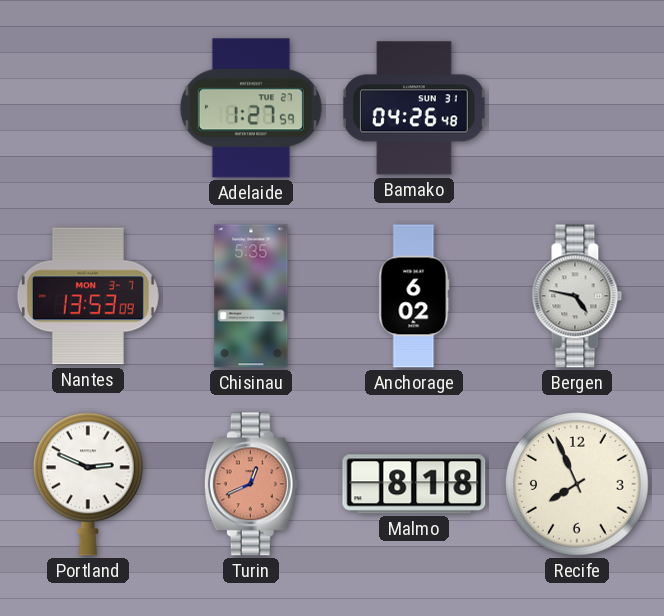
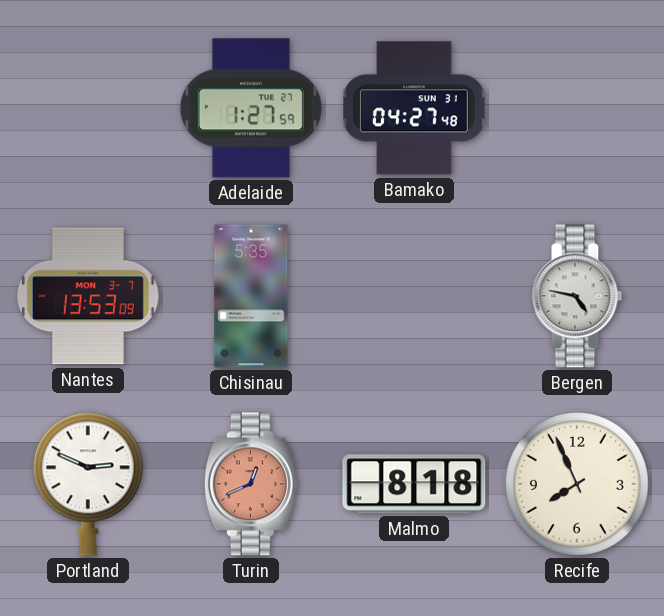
Bamako: 04:26 -> 04:27 (414, 108)
Anchorage: 6:02 -> none (414, 296)
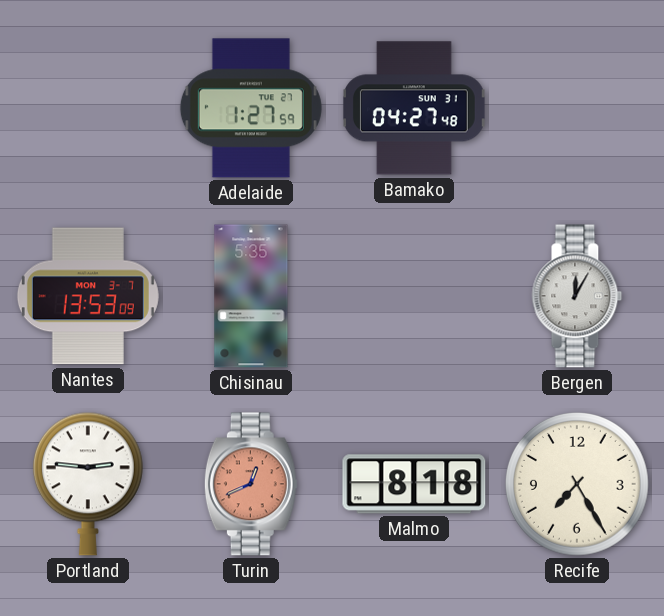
Bergen: 4:47 -> 12:05 (577, 296)
Portland: 2:49 -> 2:46 (88, 484)
Recife: 7:56 -> 7:25 (577, 484)
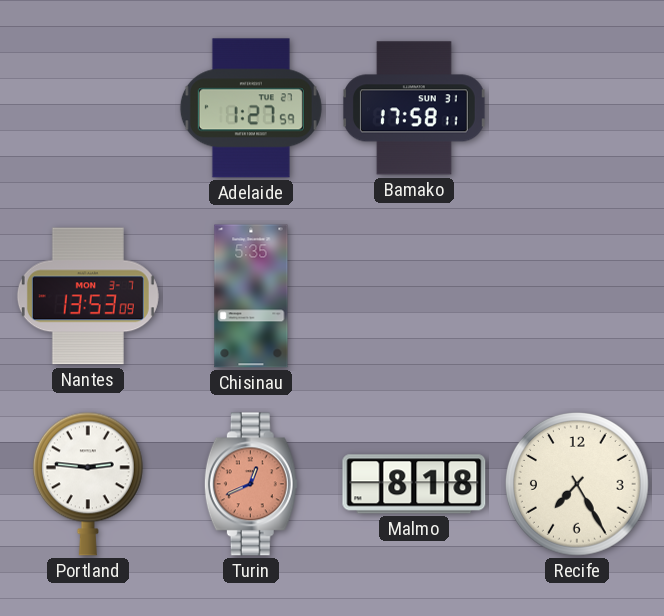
Bamako: 04:27 -> 17:58 (414, 108)
Bergen: 12:05 -> none (577, 296)
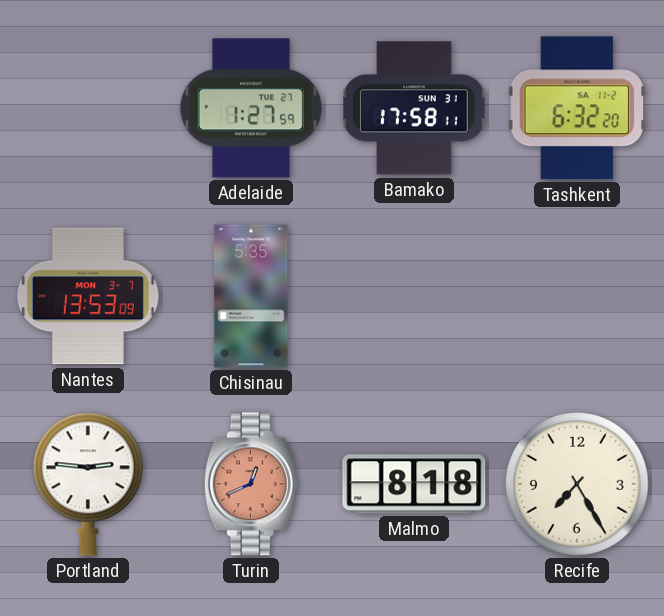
Tashkent: none -> 6:32 (577, 108)
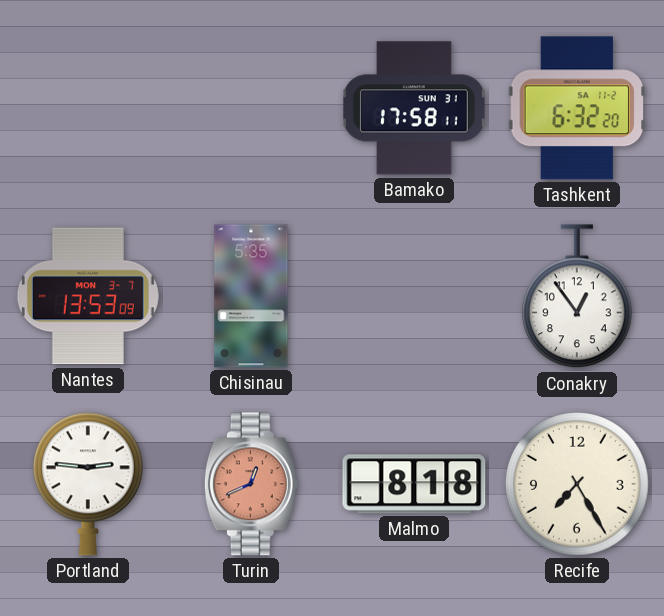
Adelaide: 1:27 -> none (251, 108)
Conakry: none -> 12:54 (577, 297)
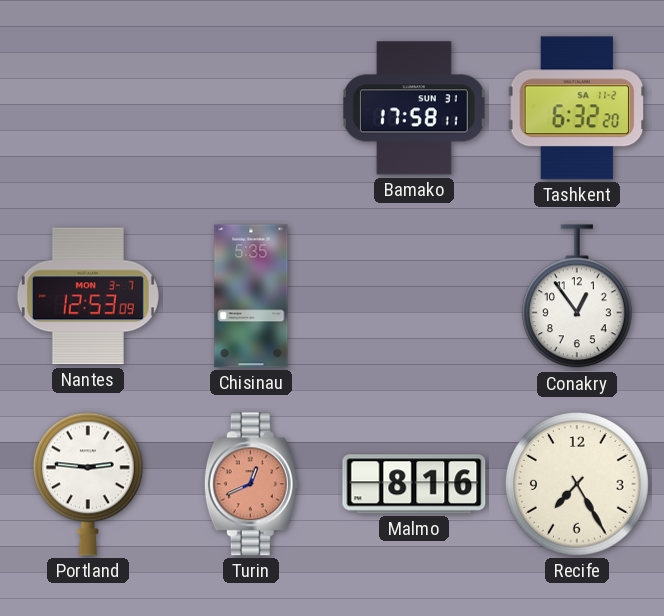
Nantes: 13:53 -> 12:53 (88, 296)
Malmo: 8:18 -> 8:16 (414, 484)
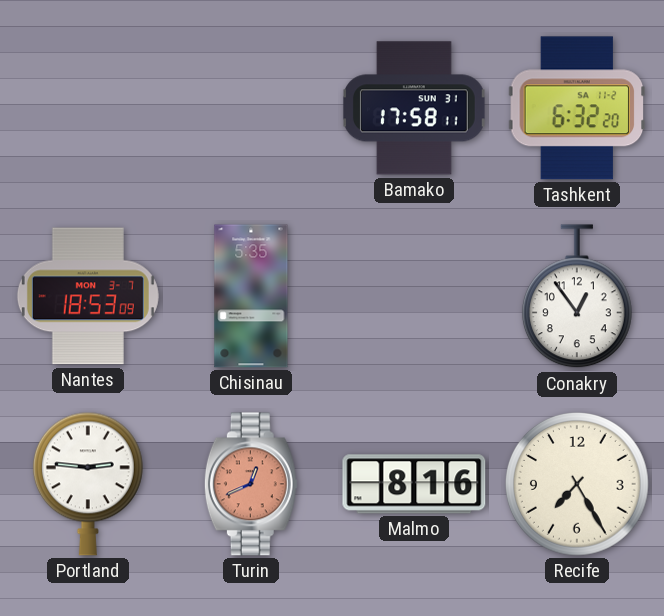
Nantes: 12:53 -> 18:53 (88, 296)
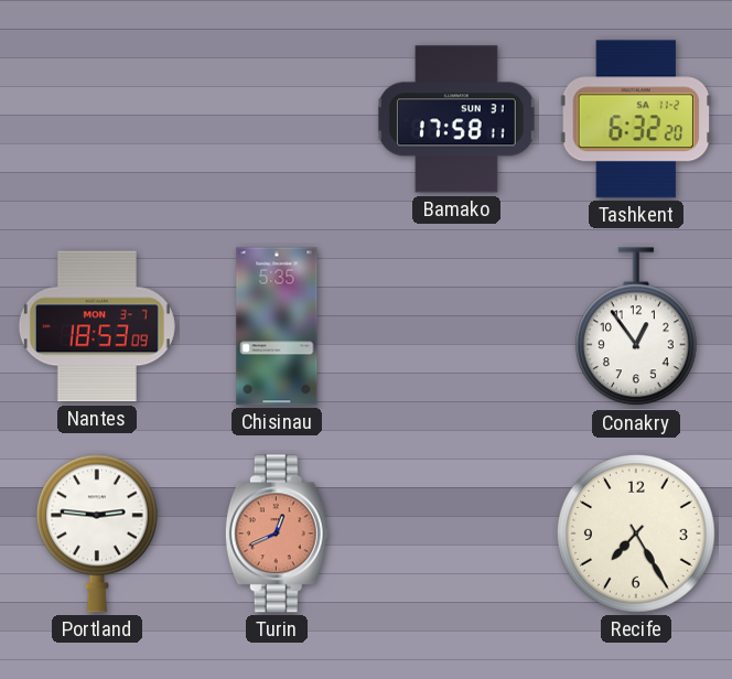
Malmo: 8:16 -> none (414, 484)
